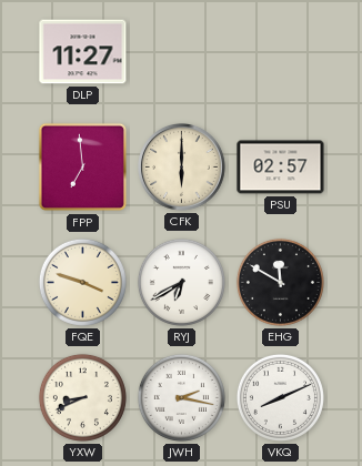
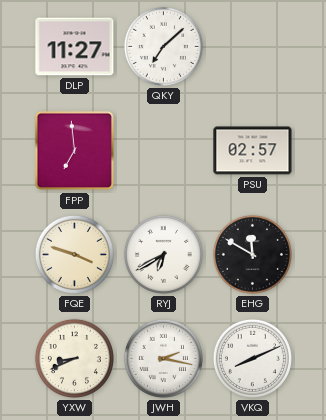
QKY: none -> 7:08 (163, 46)
CFK: 6:00 -> none (182, 168)
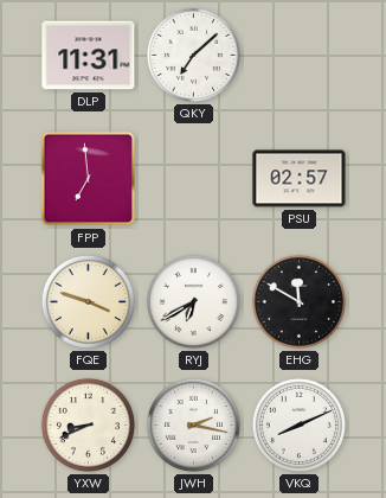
DLP: 11:27 -> 11:31 (89, 56)
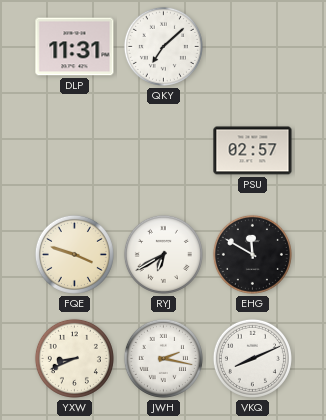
FPP: 6:59 -> none (89, 179)
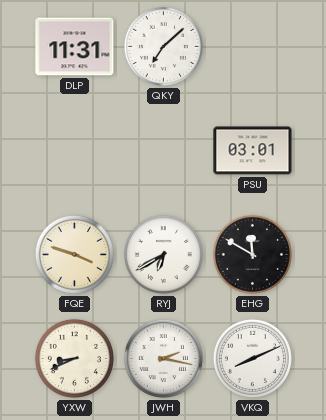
PSU: 02:57 -> 03:01 (253, 151)
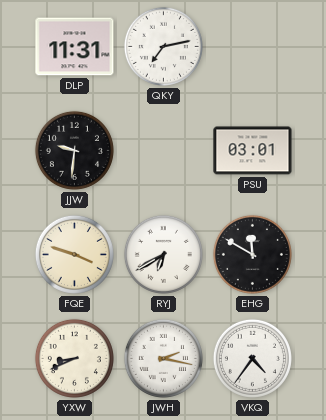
QKY: 7:08 -> 7:13 (163, 46)
JJW: none -> 9:31 (74, 150)
VKQ: 8:11 -> 4:36 (252, 358)
